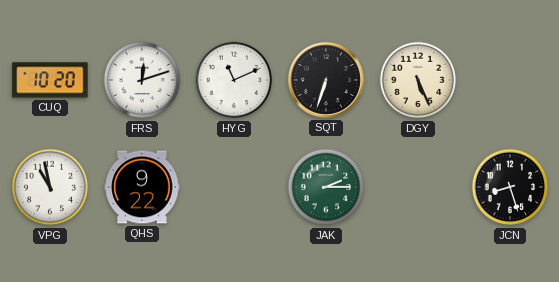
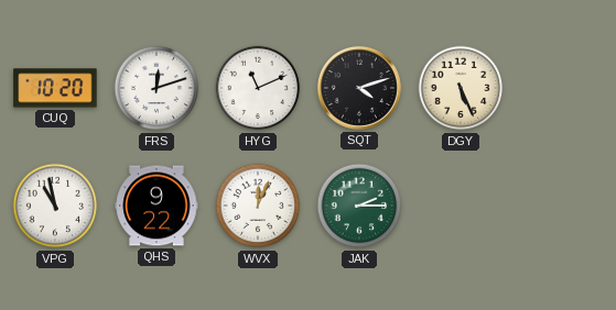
SQT: 6:33 -> 4:12 (359, 88)
WVX: none -> 12:04 (258, 206)
JCN: 8:27 -> none (510, 187)
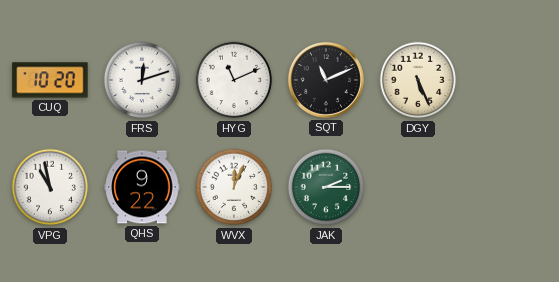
SQT: 4:12 -> 11:11 (326, 80)
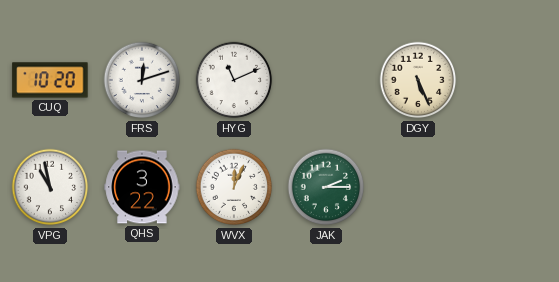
SQT: 11:11 -> none (326, 80)
QHS: 9:22 -> 3:22 (142, 187)
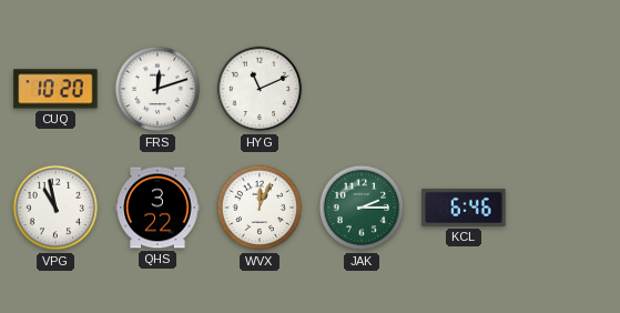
DGY: 5:26 -> none (418, 80)
KCL: none -> 6:46 (464, 208)
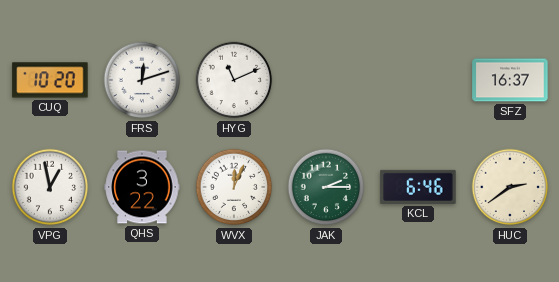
SFZ: none -> 16:37 (510, 80)
VPG: 10:58 -> 12:58 (50, 187)
HUC: none -> 2:39 (510, 187)
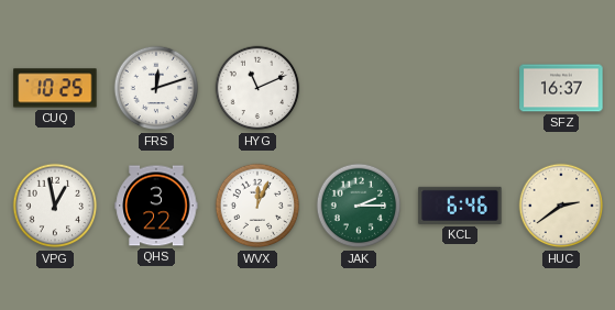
CUQ: 10:20 -> 10:25 (55, 88)
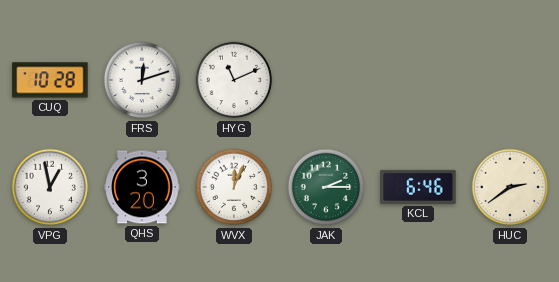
CUQ: 10:25 -> 10:28 (50, 80)
SFZ: 16:37 -> none (561, 88)
QHS: 3:22 -> 3:20 (142, 187)
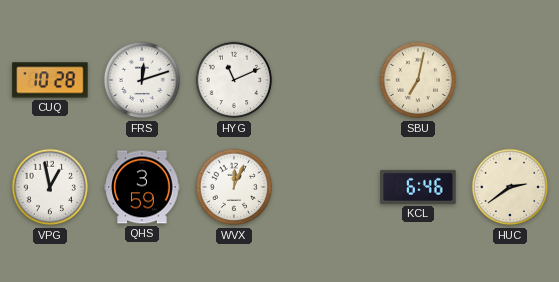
SBU: none -> 7:02 (418, 80)
QHS: 3:20 -> 3:59 (142, 187)
JAK: 2:15 -> none (326, 187)
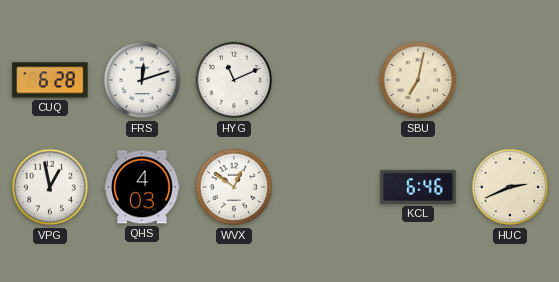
CUQ: 10:28 -> 6:28 (50, 80)
QHS: 3:59 -> 4:03 (142, 187)
WVX: 12:04 -> 12:51 (234, 187)
HUC: 2:39 -> 2:41 (510, 187)
